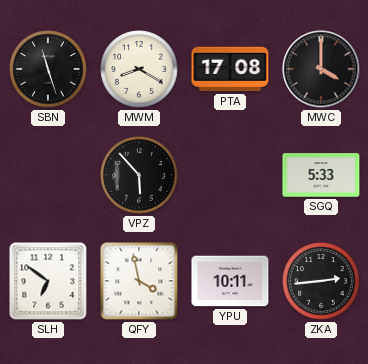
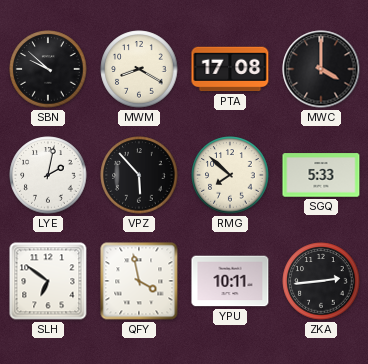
SBN: 11:27 -> 9:52 (48, 69)
LYE: none -> 2:02 (48, 175)
RMG: none -> 7:52 (230, 175)
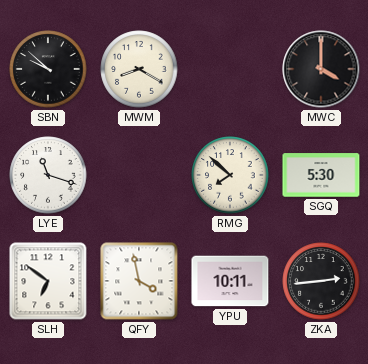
PTA: 17:08 -> none (230, 69)
LYE: 2:02 -> 11:18 (48, 175)
VPZ: 5:53 -> none (139, 175)
SGQ: 5:33 -> 5:30 (321, 175)
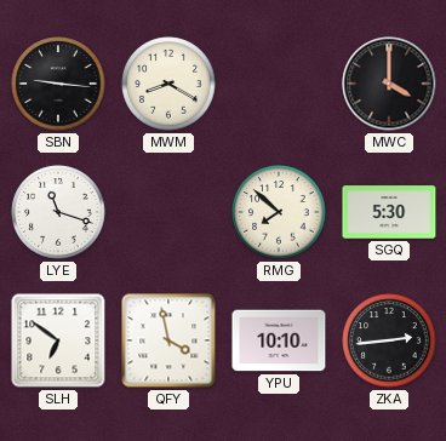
SBN: 9:52 -> 9:16 (58, 84)
YPU: 10:11 -> 10:10 (279, 340)
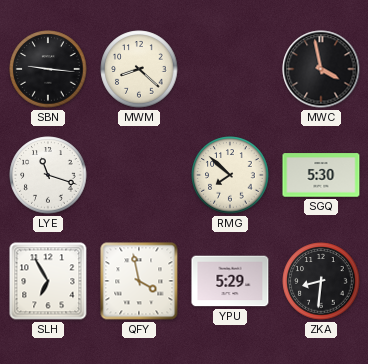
MWM: 8:20 -> 8:22 (139, 69)
MWC: 4:00 -> 3:58 (321, 69)
SLH: 6:51 -> 6:55 (48, 281)
YPU: 10:10 -> 5:29 (230, 281)
ZKA: 2:44 -> 8:31 (321, 281)
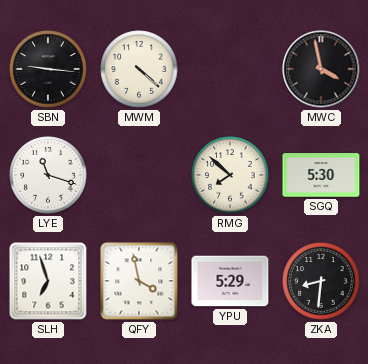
MWM: 8:22 -> 4:22 (139, 69)
SLH: 6:55 -> 6:57 (48, 281)
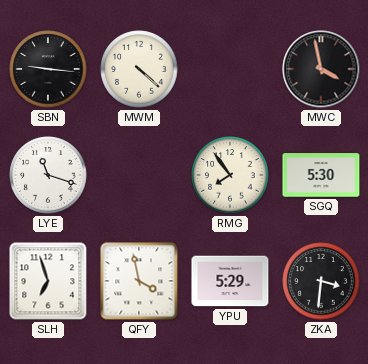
RMG: 7:52 -> 7:54 (230, 175)
ZKA: 8:31 -> 3:31 (321, 281)
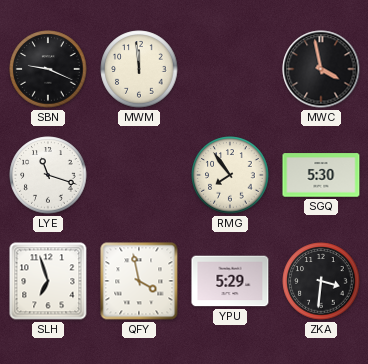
SBN: 9:16 -> 9:19 (48, 69)
MWM: 4:22 -> 11:59 (139, 69)
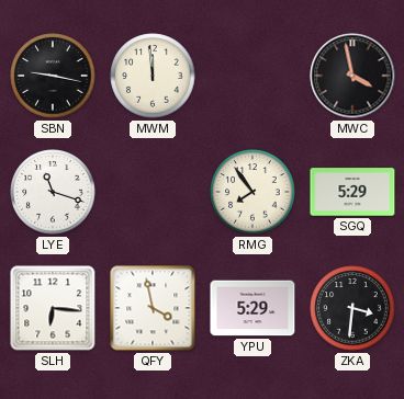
SBN: 9:19 -> 9:17 (53, 76)
SGQ: 5:30 -> 5:29 (352, 192)
SLH: 6:57 -> 6:16 (53, 308)
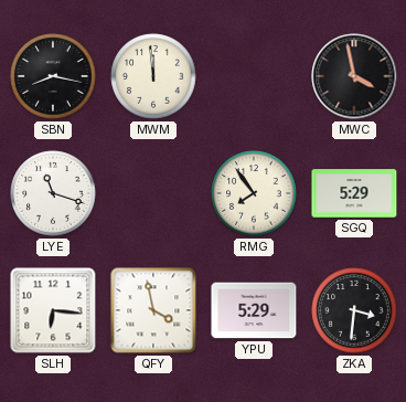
SBN: 9:17 -> 8:17 (53, 76)
